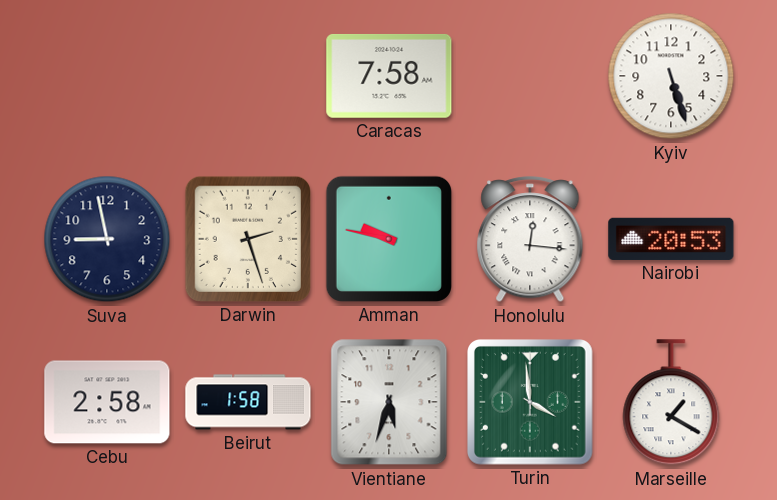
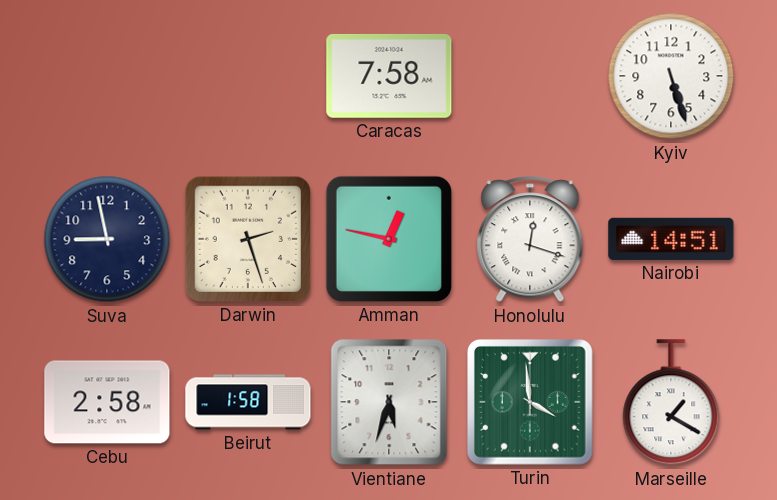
Amman: 9:47 -> 12:47 (389, 239)
Honolulu: 12:16 -> 12:18 (530, 240)
Nairobi: 20:53 -> 14:51 (671, 239)
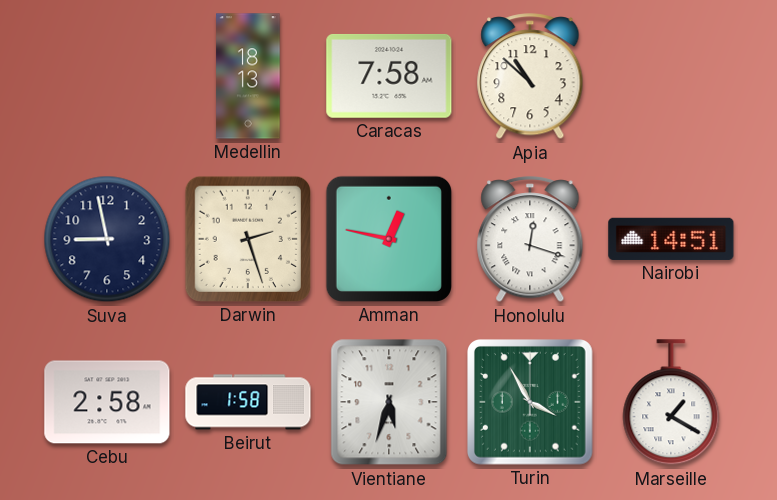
Medellin: none -> 18:13 (248, 76)
Apia: none -> 10:52 (530, 77)
Kyiv: 5:27 -> none (671, 76)
Turin: 3:59 -> 3:55 (531, 403)
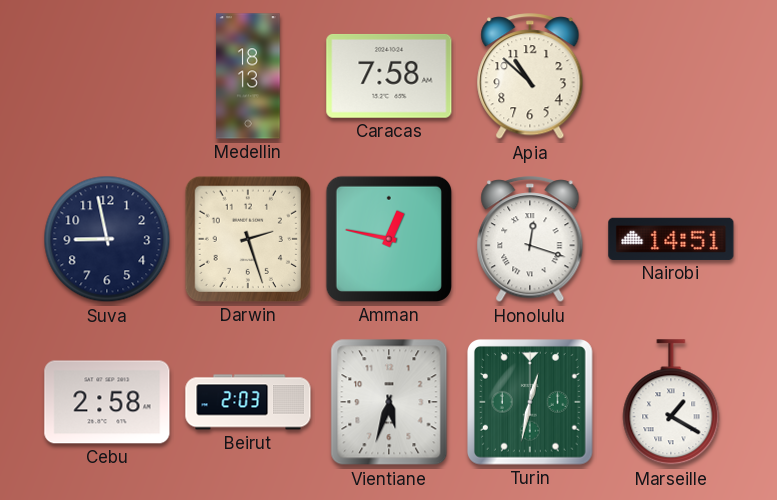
Beirut: 1:58 -> 2:03 (248, 402)
Turin: 3:55 -> 12:32 (531, 403)
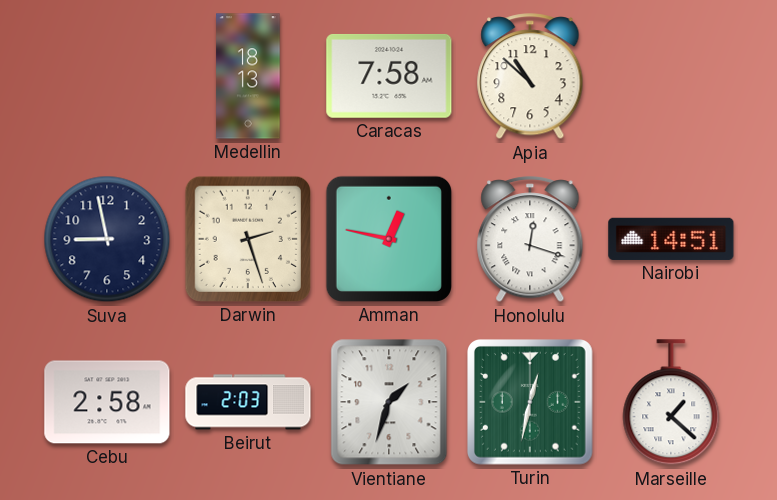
Vientiane: 5:33 -> 1:33 (389, 402)
Marseille: 1:20 -> 1:22 (671, 403)
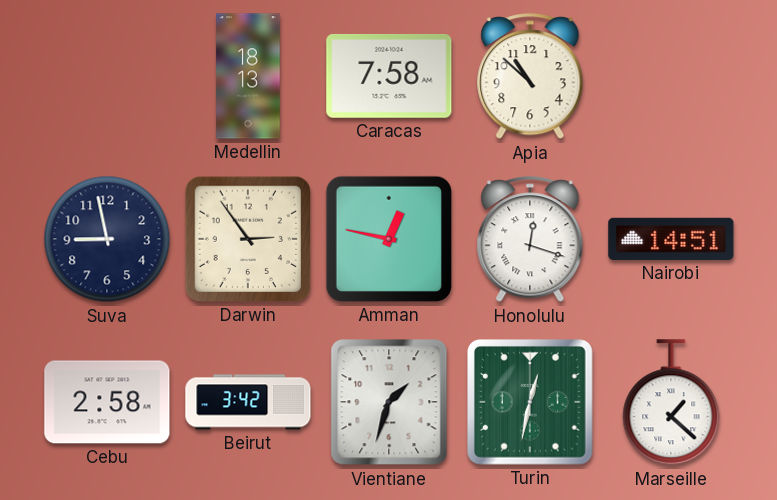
Darwin: 2:27 -> 2:54 (248, 239)
Beirut: 2:03 -> 3:42 (248, 402)
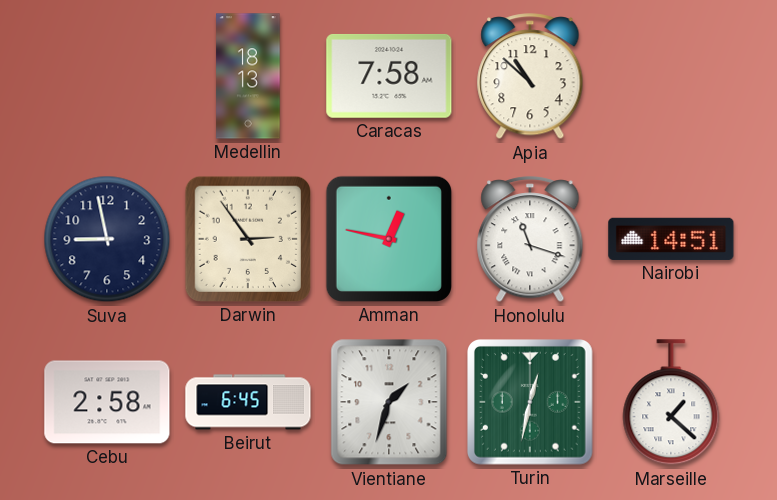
Honolulu: 12:18 -> 11:18 (530, 240)
Beirut: 3:42 -> 6:45 (248, 402)
